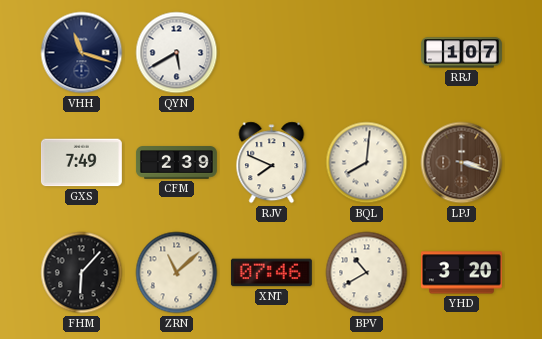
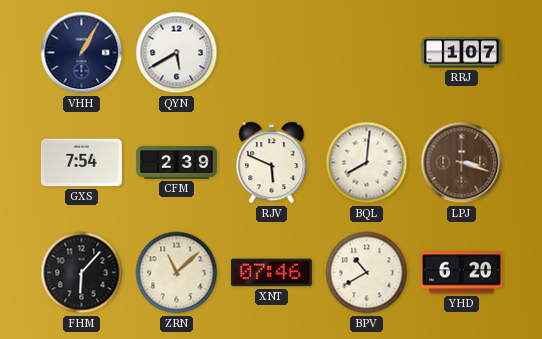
VHH: 11:18 -> 1:05 (82, 53)
GXS: 7:49 -> 7:54 (81, 163)
RJV: 7:49 -> 5:49 (272, 163)
YHD: 3:20 -> 6:20 (461, 273)
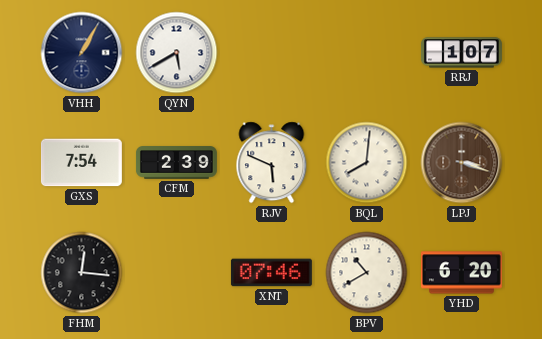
FHM: 6:07 -> 12:16 (82, 273)
ZRN: 11:08 -> none (177, 273)
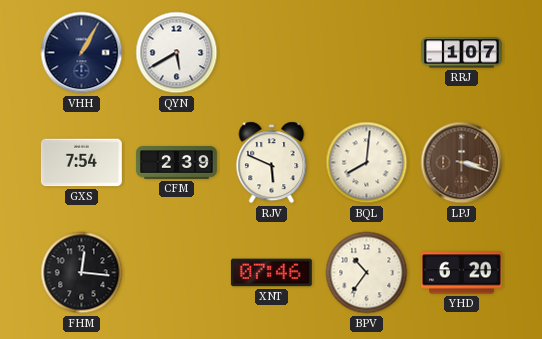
BPV: 10:40 -> 10:36 (367, 273)
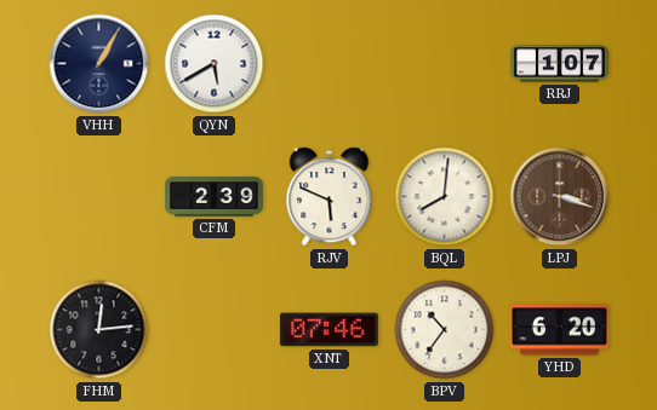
GXS: 7:54 -> none (81, 163)
FHM: 12:16 -> 12:14 (99, 330)
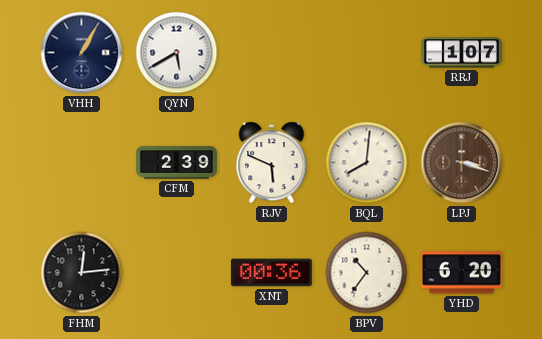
XNT: 07:46 -> 00:36 (271, 273)
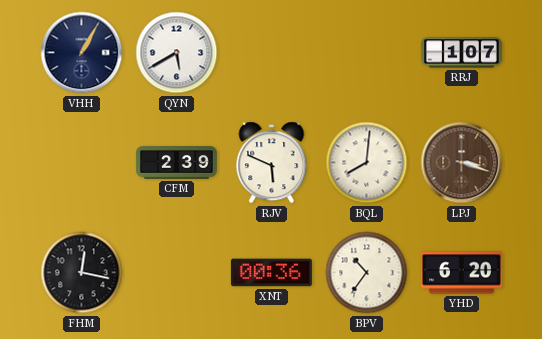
FHM: 12:14 -> 12:17 (82, 273)
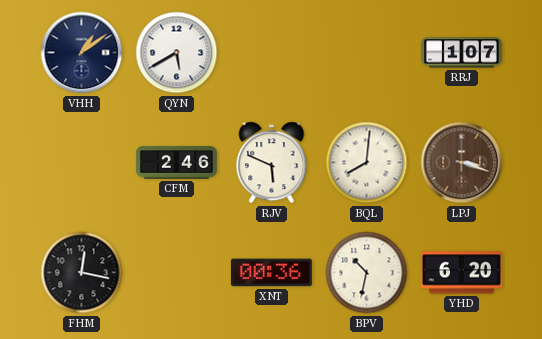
VHH: 1:05 -> 1:09 (82, 53)
CFM: 2:39 -> 2:46 (176, 163)
BPV: 10:36 -> 10:32 (367, 273)
